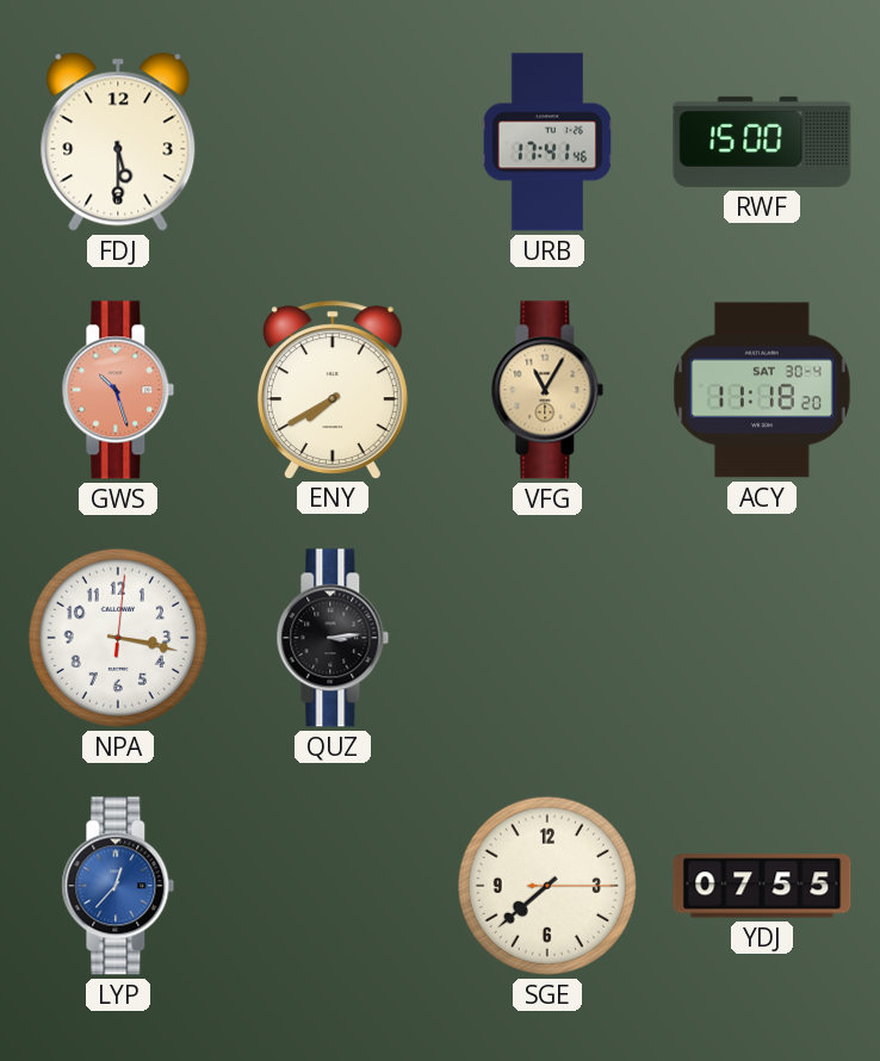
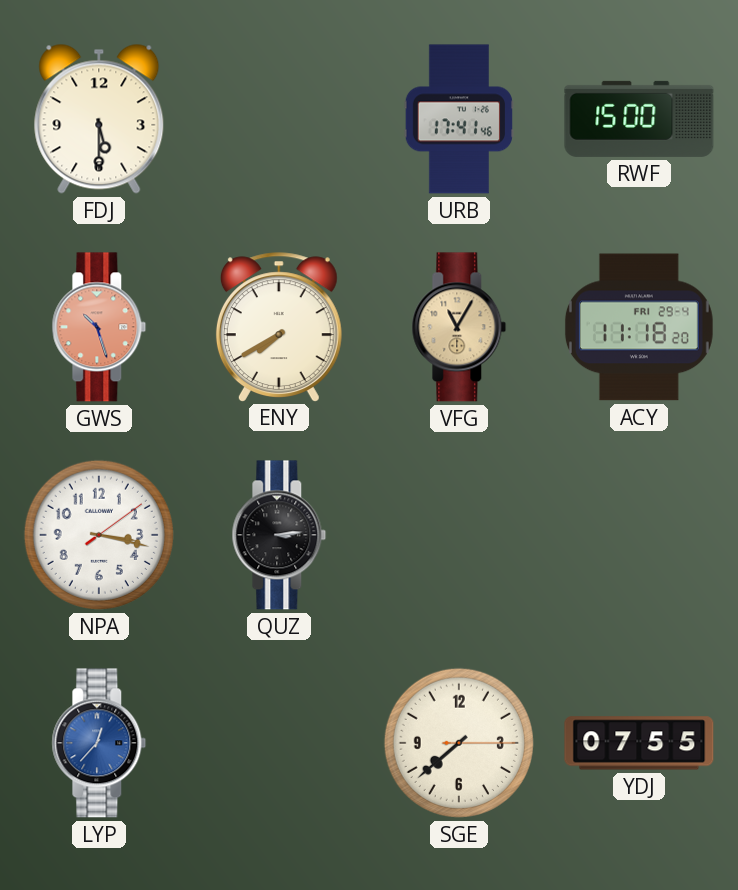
ACY date: SAT 30-4 -> FRI 29-4 (639, 327)
NPA: 3:17:01 -> 3:17:09 (99, 535)
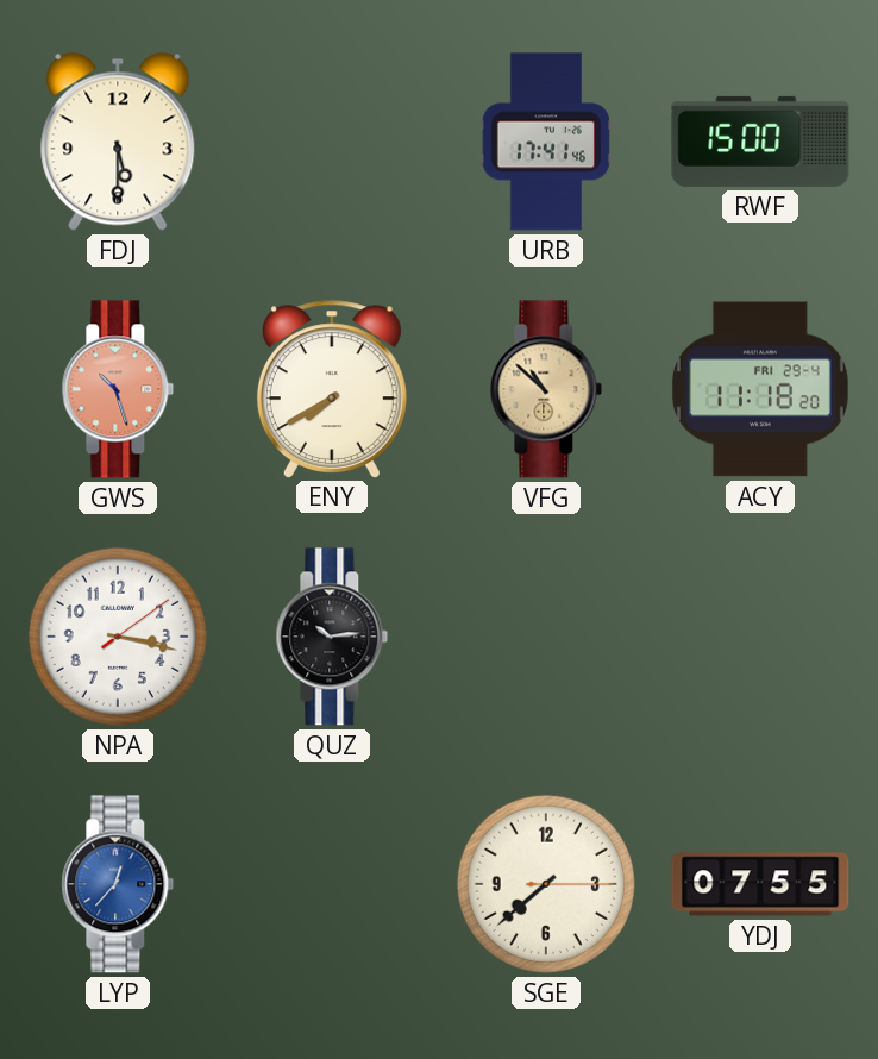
VFG: 11:05 -> 10:52 (546, 389)
QUZ: 3:14 -> 10:14 (332, 637)
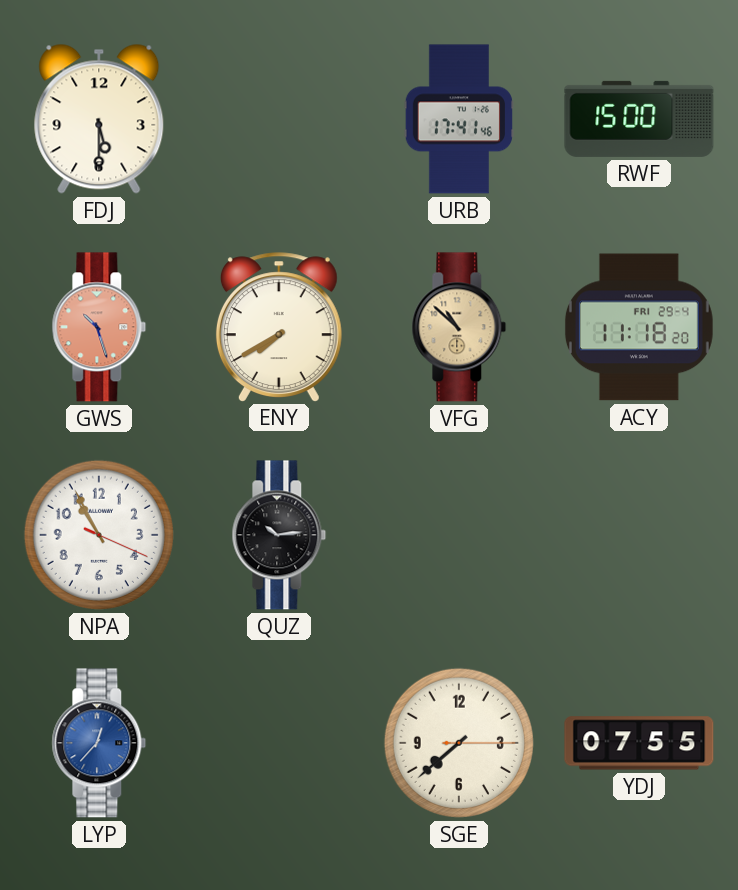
NPA: 3:17 -> 10:55 (99, 535)
